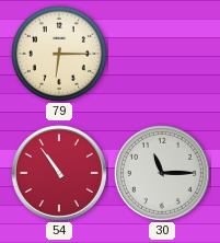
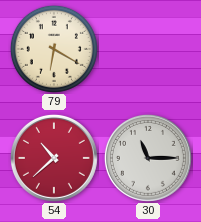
79: 6:15 -> 6:20 (54, 49)
54: 10:54 -> 10:38 (54, 158)
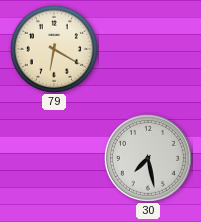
54: 10:38 -> none (54, 158)
30: 11:15 -> 7:28 (148, 158)
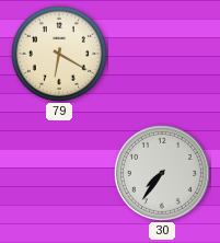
30: 7:28 -> 7:36 (162, 173)
